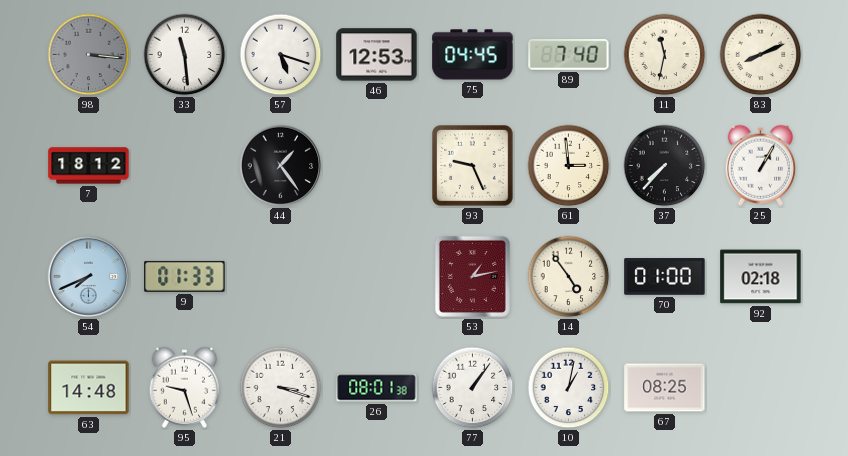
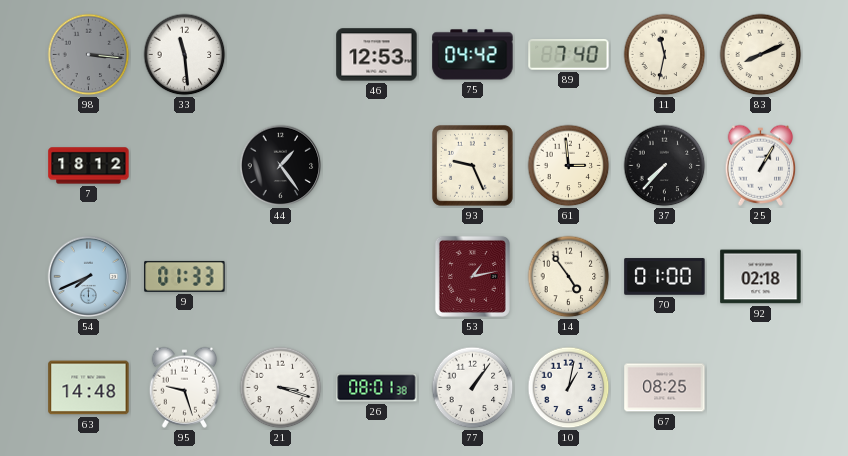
57: 5:18 -> none (281, 55)
75: 04:45 -> 04:42 (473, 55)
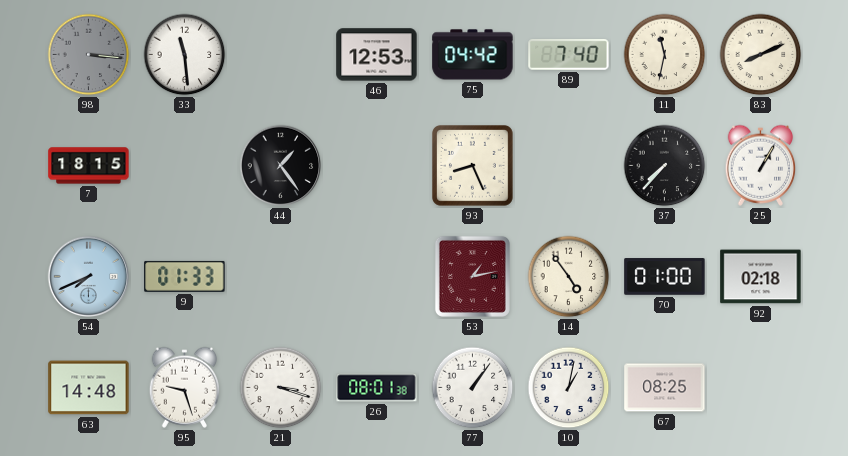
7: 18:12 -> 18:15 (89, 166)
93: 9:26 -> 8:26 (473, 166)
61: 2:59 -> none (569, 166)
